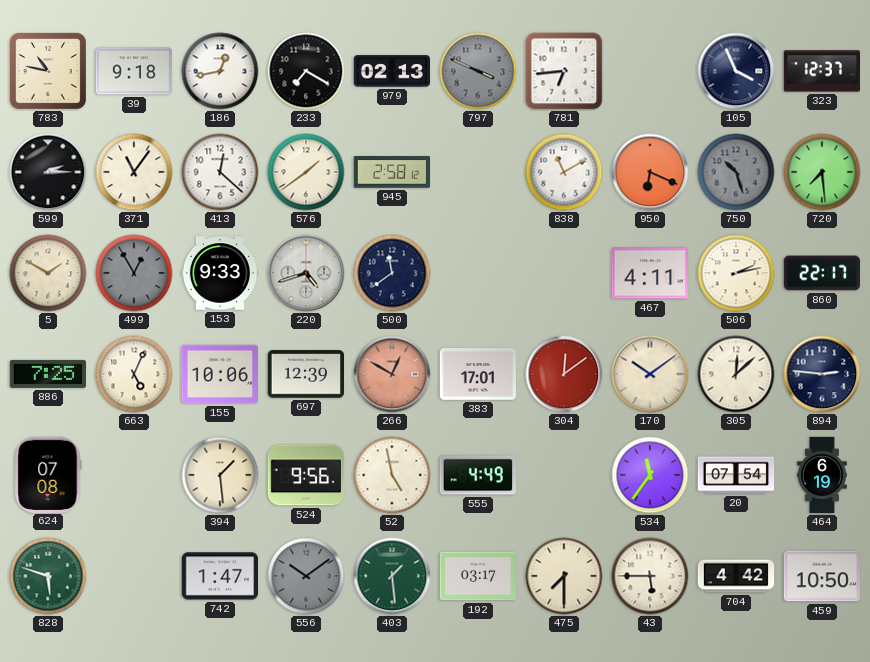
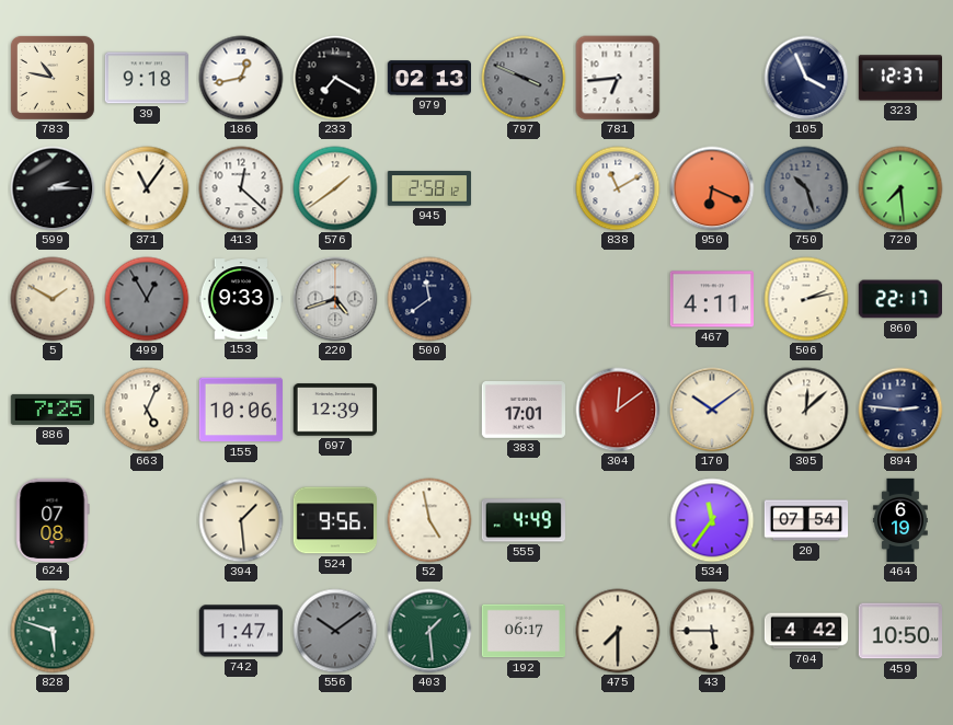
266: 12:50 -> none (392, 374)
192: 03:17 -> 06:17 (523, 631)
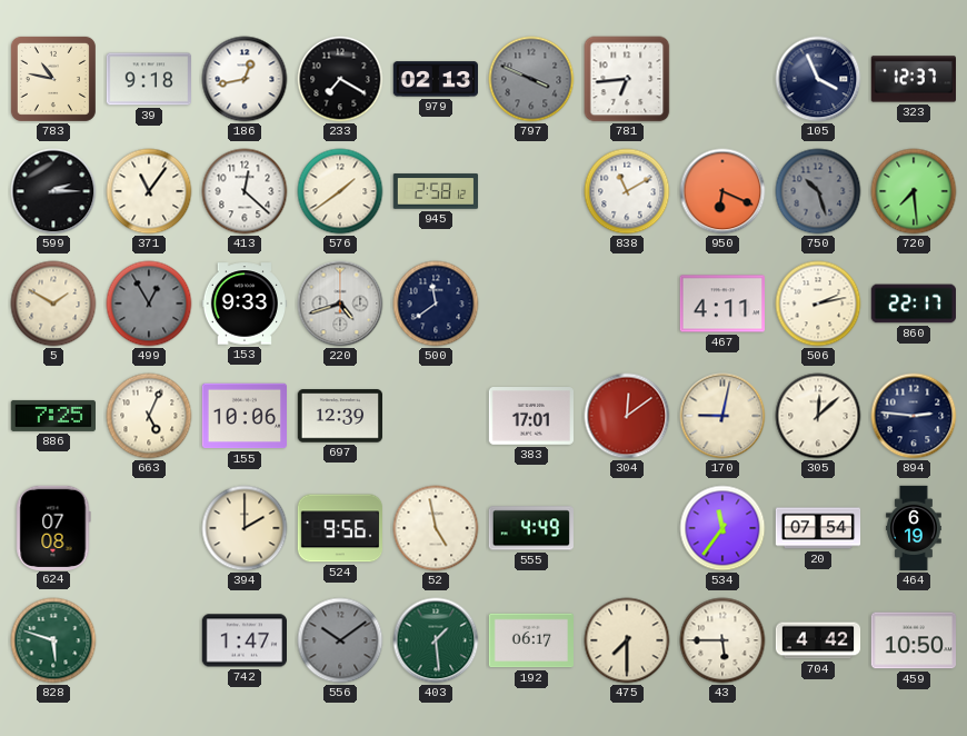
170: 10:09 -> 9:02 (722, 416)
394: 1:29 -> 2:00 (245, 528)
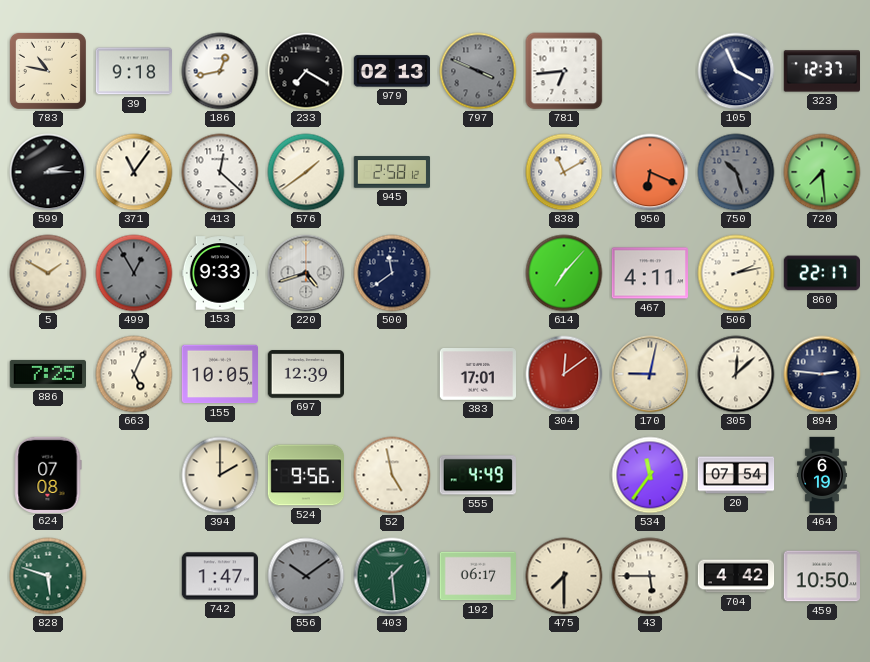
614: none -> 7:07 (564, 273)
155: 10:06 -> 10:05 (219, 374)
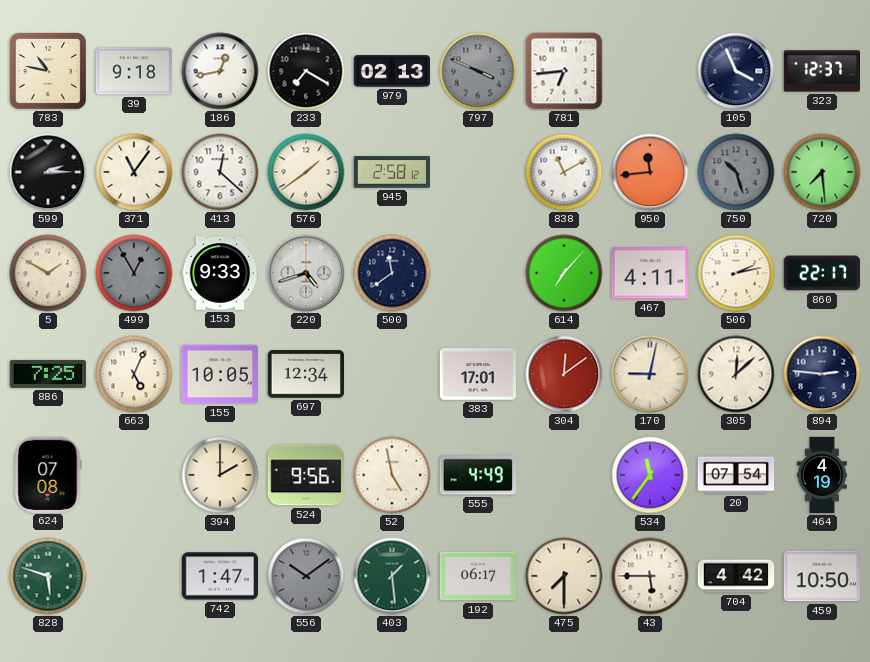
950: 6:19 -> 11:44 (650, 172)
697: 12:39 -> 12:34 (305, 374)
464: 6:19 -> 4:19 (822, 475)
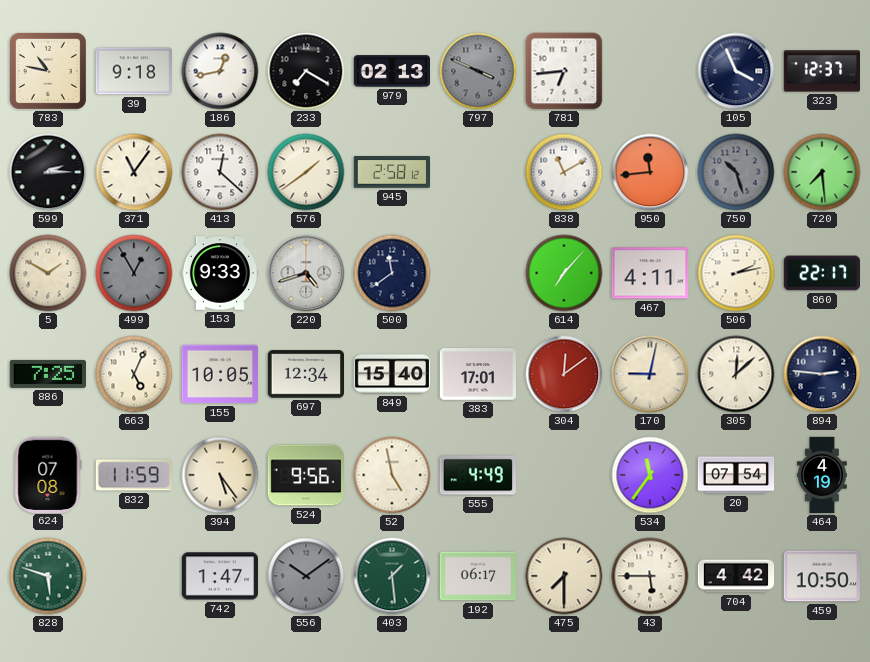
849: none -> 15:40 (392, 374)
832: none -> 11:59 (134, 475)
394: 2:00 -> 5:24 (220, 475)
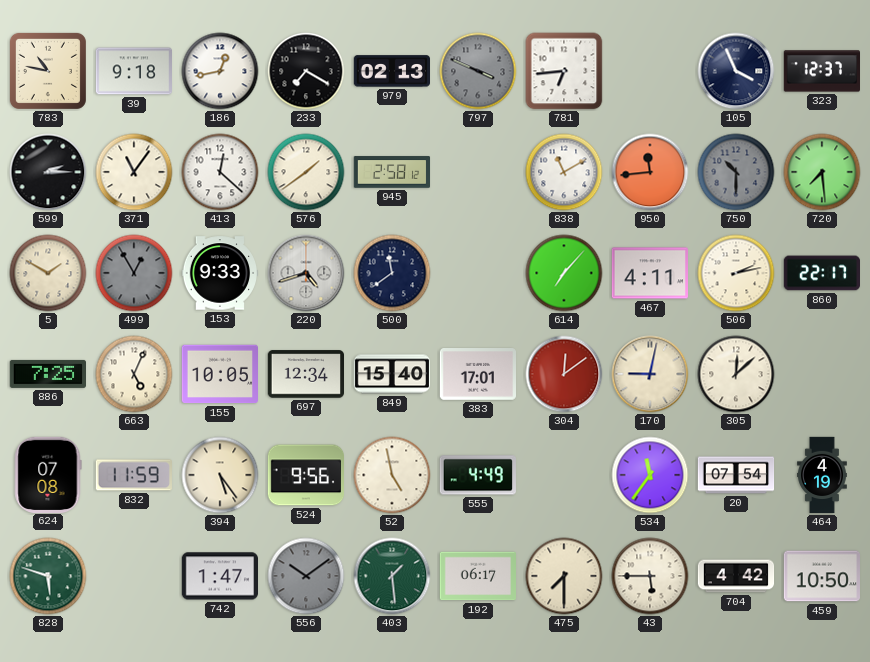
750: 10:27 -> 10:30 (736, 172)
894: 2:46 -> none (822, 374)
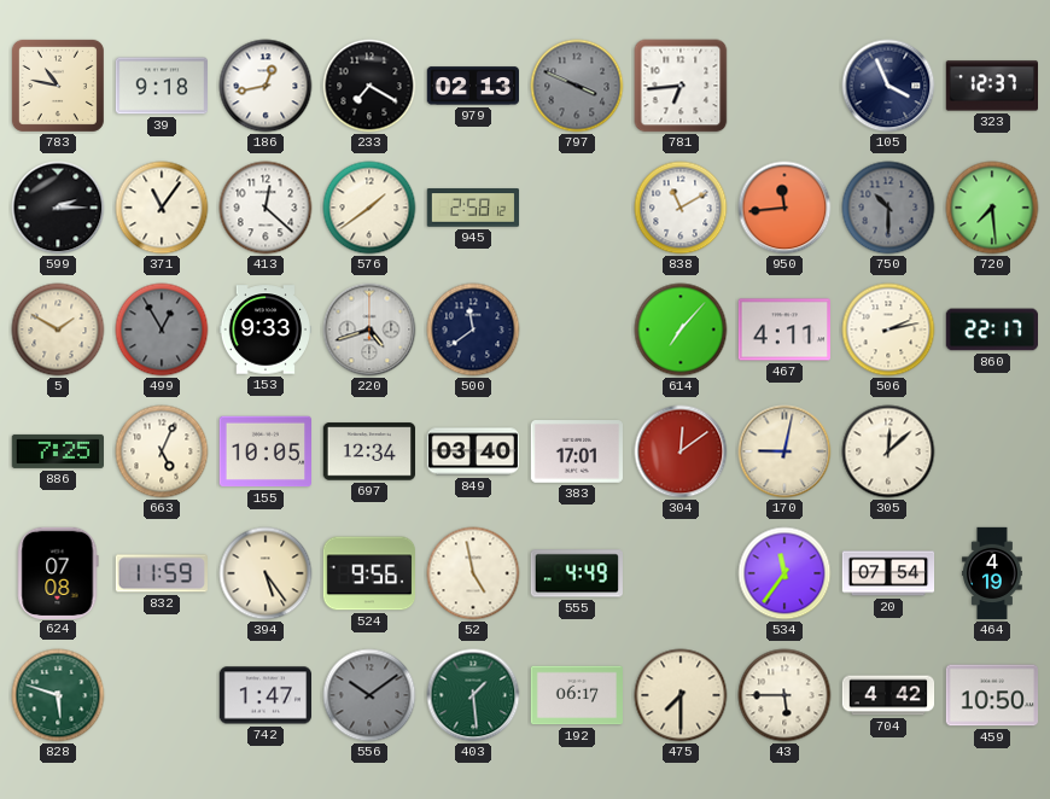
849: 15:40 -> 03:40 (473, 451)
